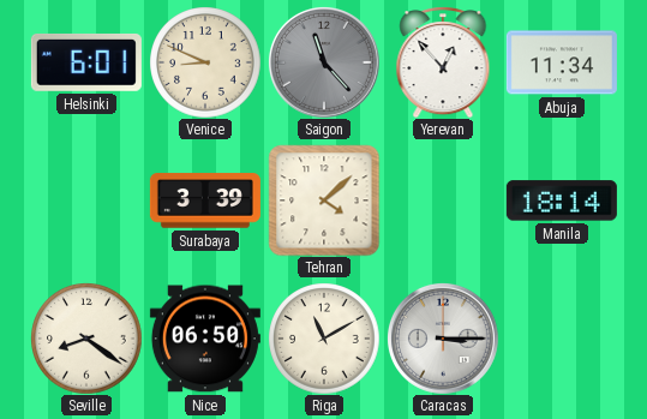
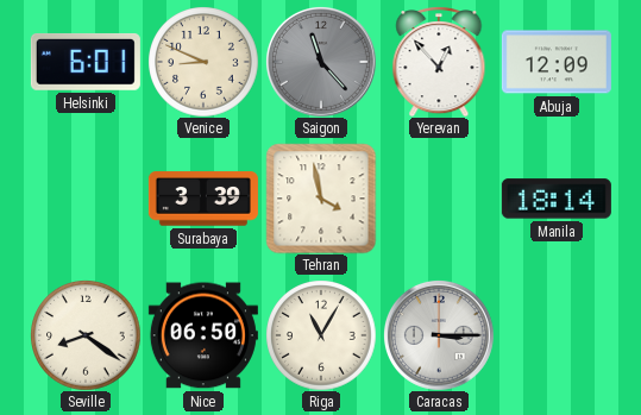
Abuja: 11:34 -> 12:09 (557, 62)
Tehran: 4:08 -> 3:58 (321, 199)
Riga: 11:10 -> 11:05 (321, 335)
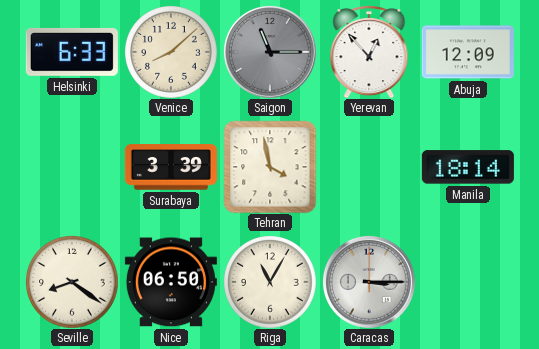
Helsinki: 6:01 -> 6:33 (72, 52)
Venice: 8:49 -> 8:08 (171, 52)
Saigon: 11:23 -> 11:15 (270, 52)
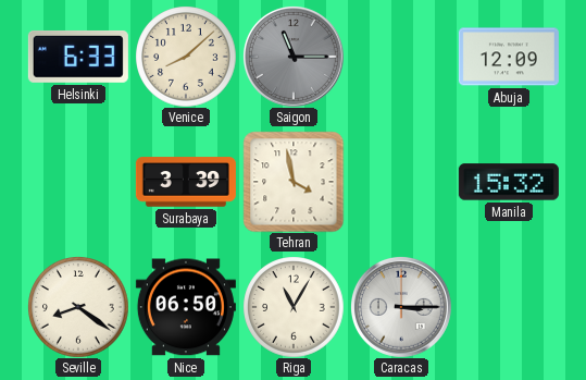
Yerevan: 12:53 -> none (369, 52)
Manila: 18:14 -> 15:32 (509, 182)
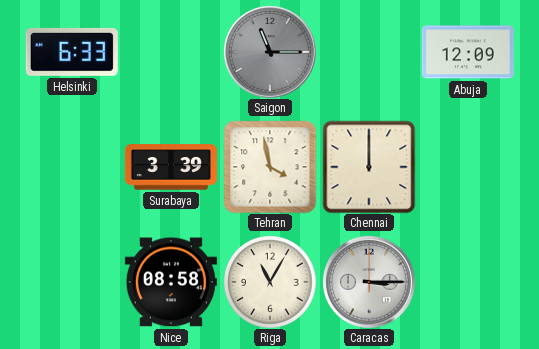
Venice: 8:08 -> none (186, 57)
Chennai: none -> 12:00 (369, 167)
Manila: 15:32 -> none (509, 182)
Seville: 8:21 -> none (78, 307)
Nice: 06:50 -> 08:58 (171, 282)
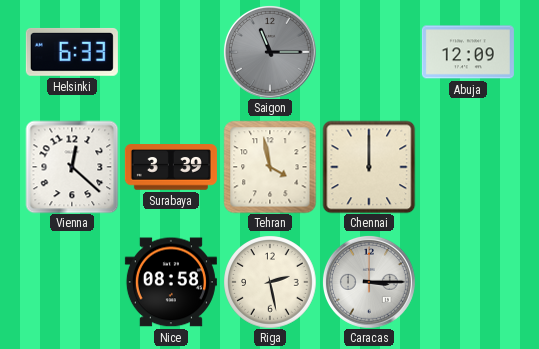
Vienna: none -> 12:22 (72, 167)
Riga: 11:05 -> 2:28 (270, 282)
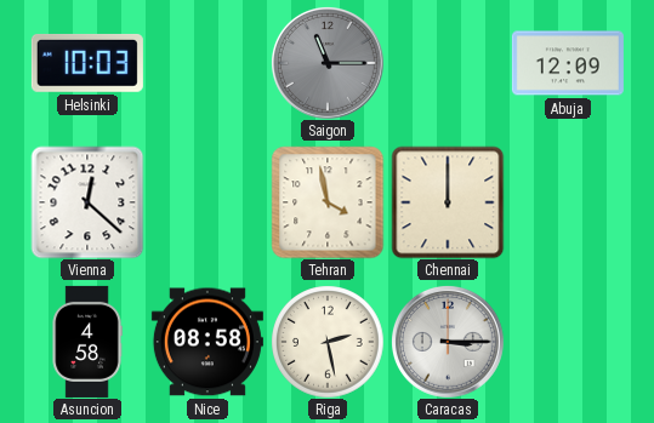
Helsinki: 6:33 -> 10:03 (87, 63)
Surabaya: 3:39 -> none (171, 167)
Asuncion: none -> 4:58 (87, 342)
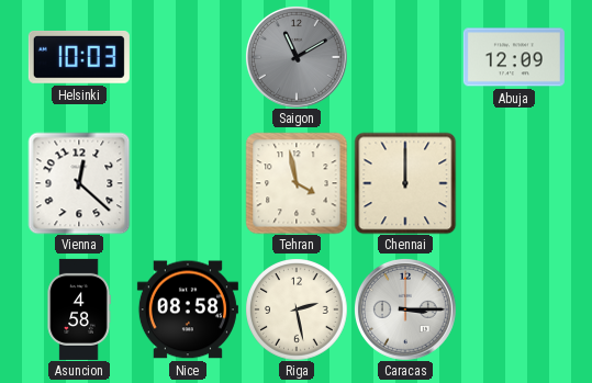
Saigon: 11:15 -> 11:10 (297, 57)
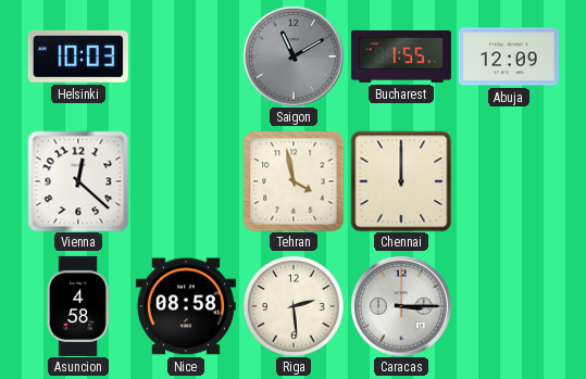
Bucharest: none -> 1:55 (401, 56)
Riga: 2:28 -> 2:29 (294, 306)
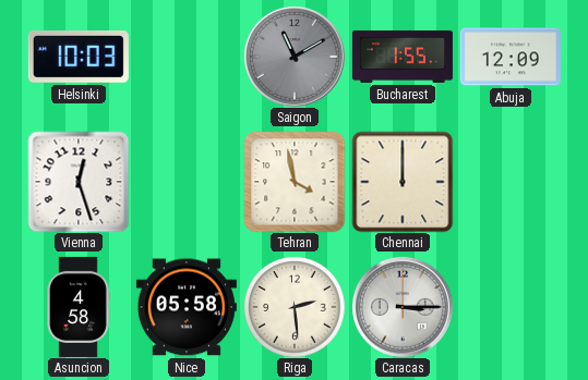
Vienna: 12:22 -> 12:27 (79, 182)
Nice: 08:58 -> 05:58 (187, 307)
